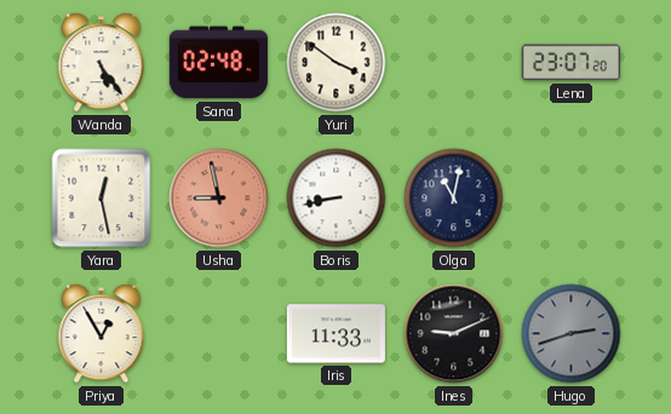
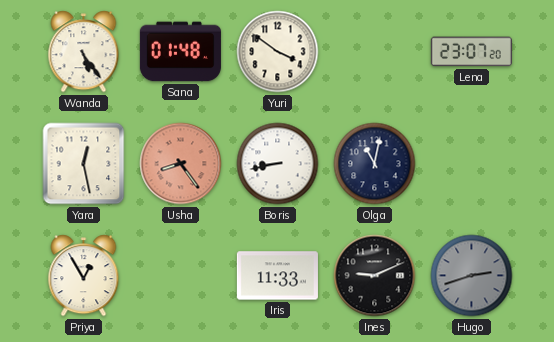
Sana: 02:48 -> 01:48 (180, 52)
Usha: 8:58 -> 8:24 (181, 164)
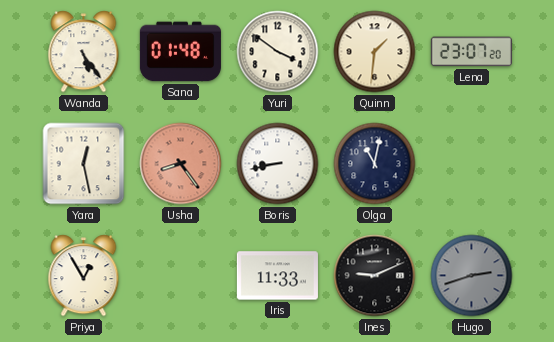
Quinn: none -> 1:31 (375, 52)
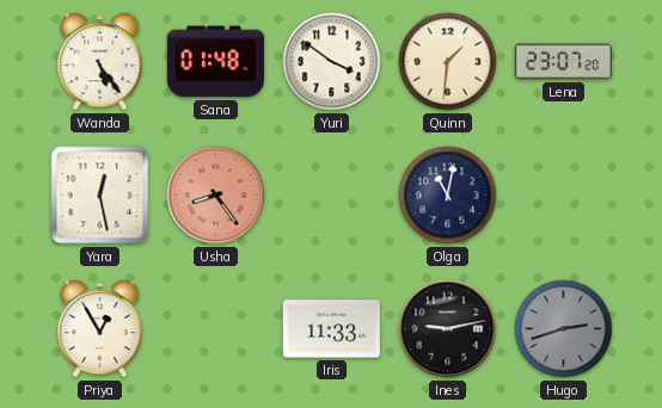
Boris: 8:43 -> none (278, 164)
Ines: 9:11 -> 9:13 (448, 329)
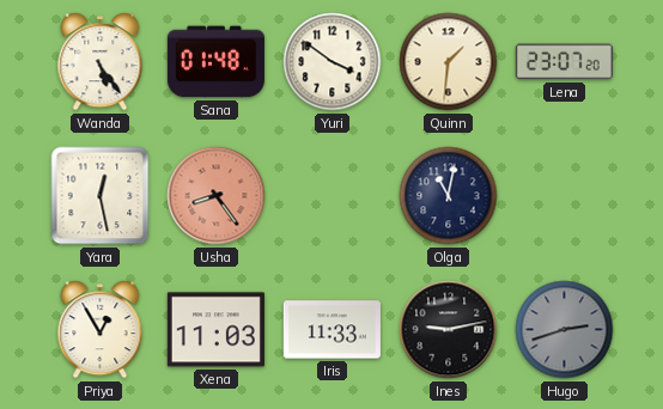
Xena: none -> 11:03 (215, 330)
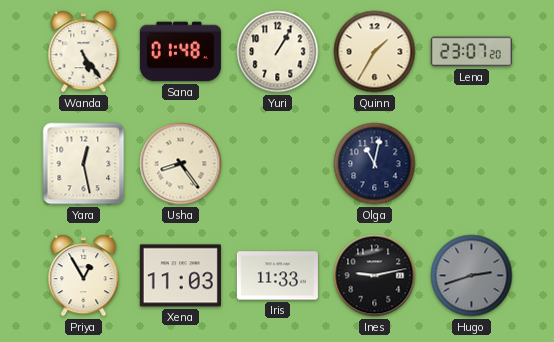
Yuri: 3:51 -> 1:05 (278, 52)
Quinn: 1:31 -> 1:35 (375, 52)
Usha dial: salmon -> cream (181, 164)
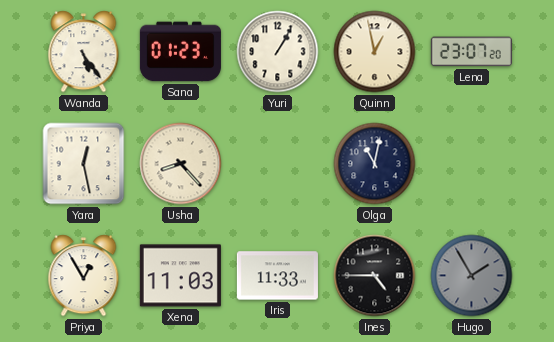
Sana: 01:48 -> 01:23 (180, 52)
Quinn: 1:35 -> 12:58 (375, 52)
Usha: 8:24 -> 8:23 (181, 164)
Ines: 9:13 -> 4:45 (375, 276)
Hugo: 2:42 -> 1:55 (472, 276)
